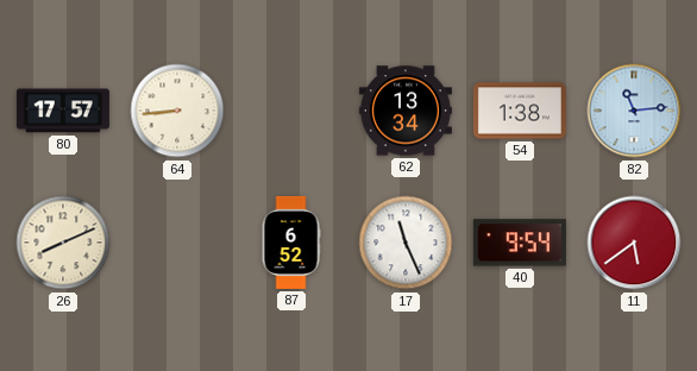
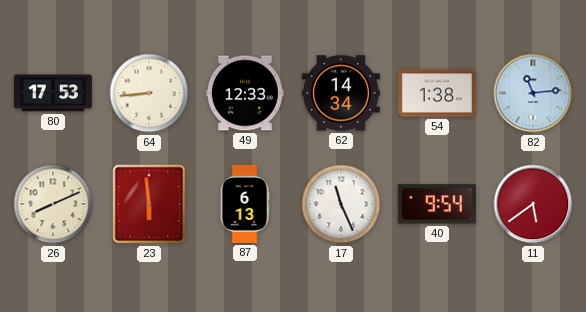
80: 17:57 -> 17:53 (53, 93)
49: none -> 12:33 (245, 93)
62: 13:34 -> 14:34 (341, 93)
23: none -> 5:59 (149, 204)
87: 6:52 -> 6:13 (245, 204)
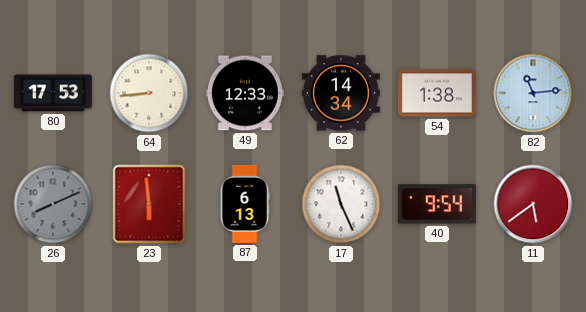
26 dial: cream -> grey (53, 204)
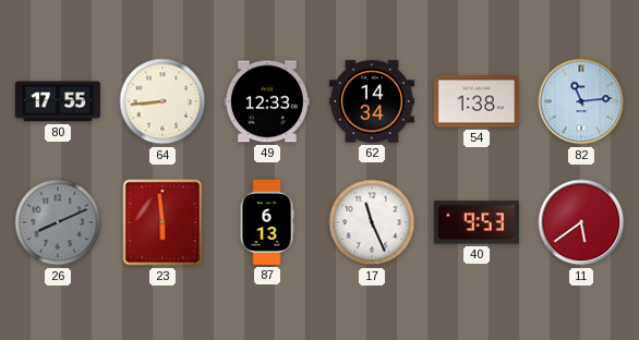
80: 17:53 -> 17:55 (58, 101)
40: 9:54 -> 9:53 (477, 222)
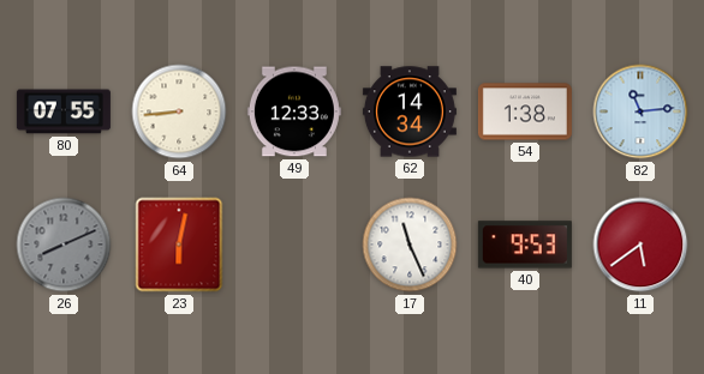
80: 17:55 -> 07:55 (64, 111)
23: 5:59 -> 6:02 (179, 245)
87: 6:13 -> none (267, 222)
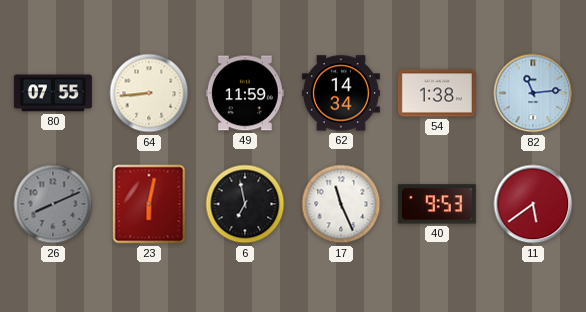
49: 12:33 -> 11:59 (245, 93)
6: none -> 6:58 (245, 204)
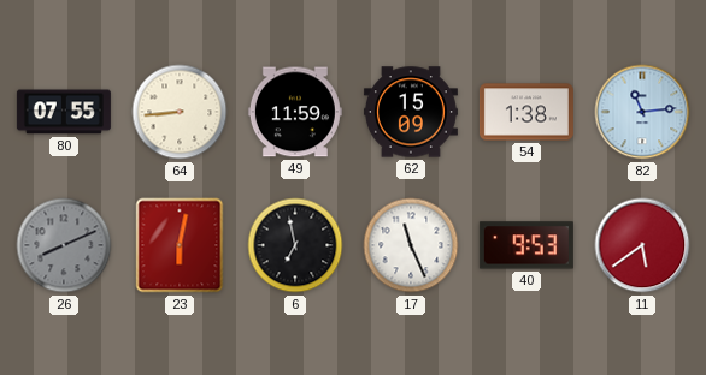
62: 14:34 -> 15:09 (411, 112)
